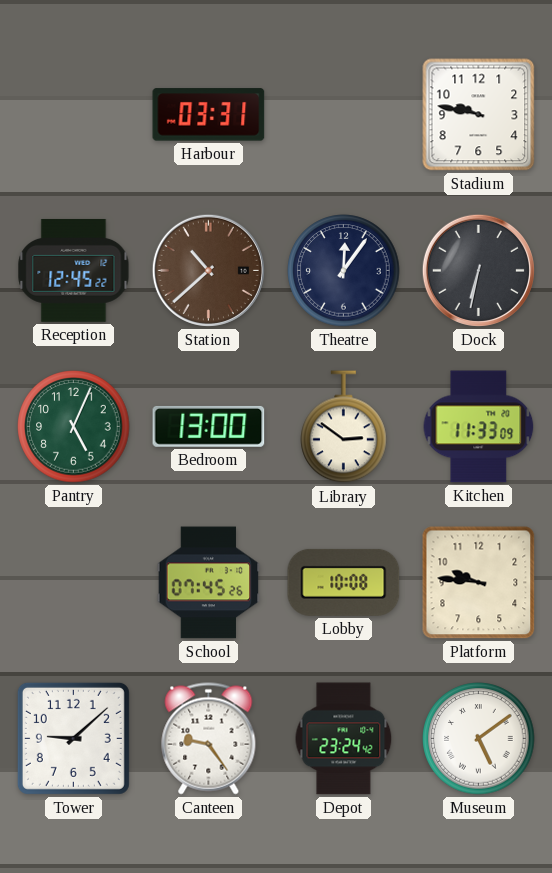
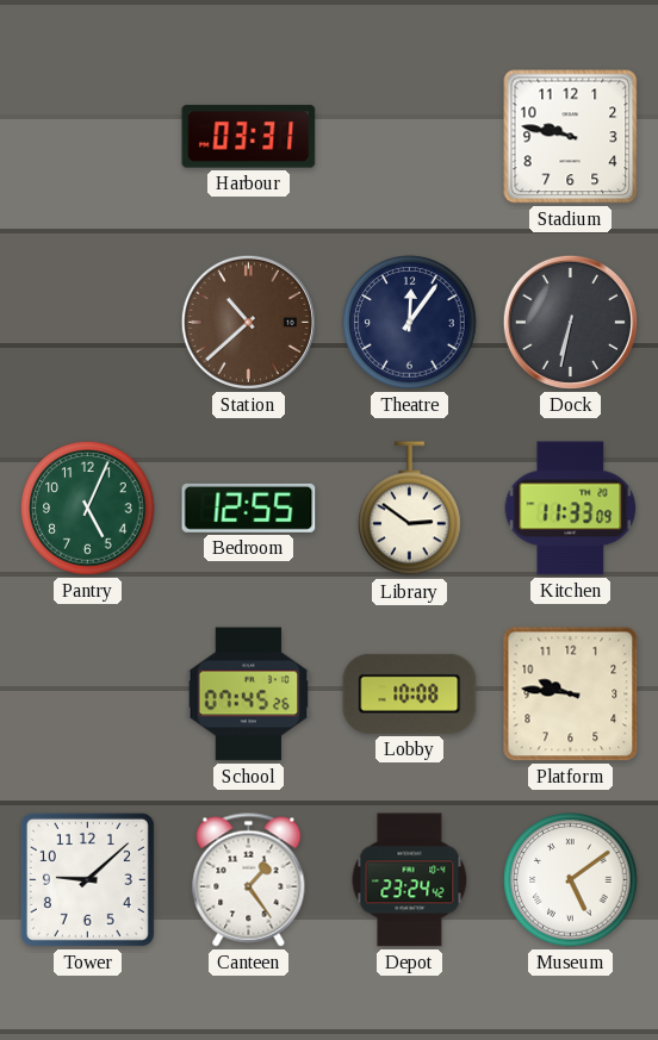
Reception: 12:45 -> none (74, 270)
Bedroom: 13:00 -> 12:55 (249, 507)
Canteen: 9:24 -> 1:24 (249, 880)
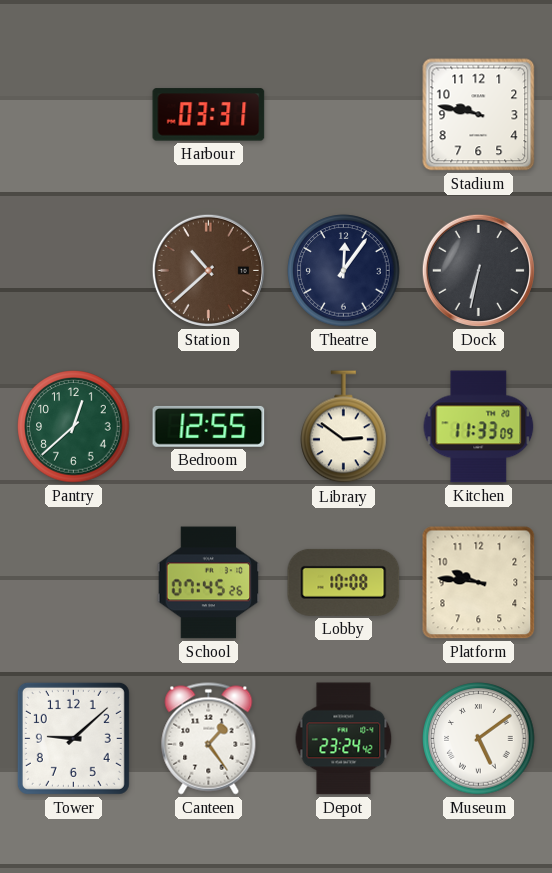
Pantry: 5:04 -> 12:38 (74, 427)
